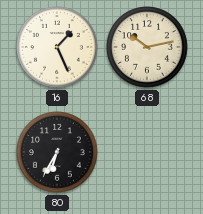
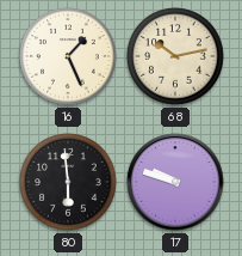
80: 6:35 -> 5:59 (68, 182)
17: none -> 9:48 (175, 182)
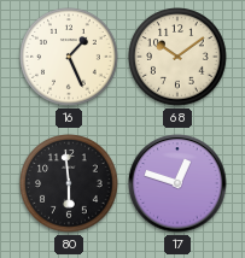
68: 10:13 -> 10:09 (177, 57)
17: 9:48 -> 12:48 (177, 183)
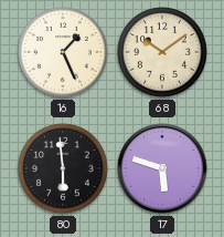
17: 12:48 -> 5:48 (162, 168)
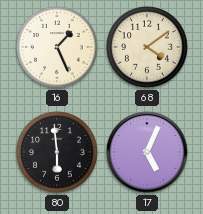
68: 10:09 -> 4:09 (147, 47)
17: 5:48 -> 5:04 (147, 152)
